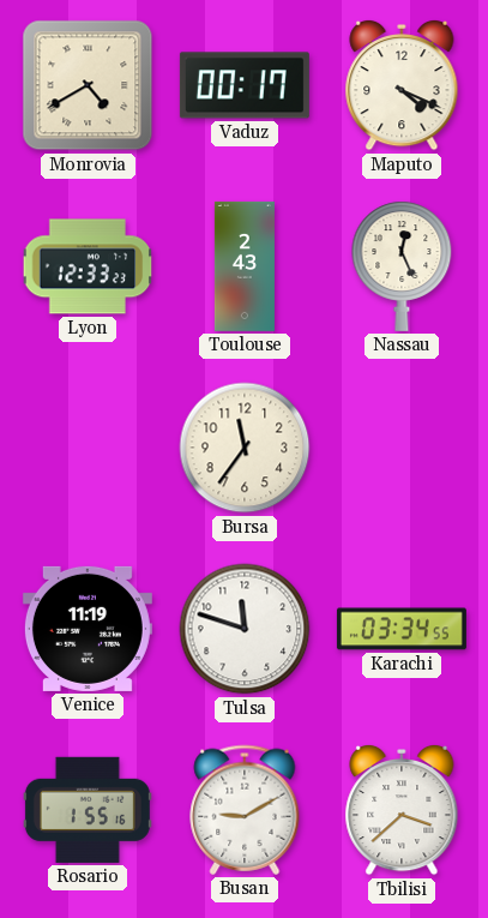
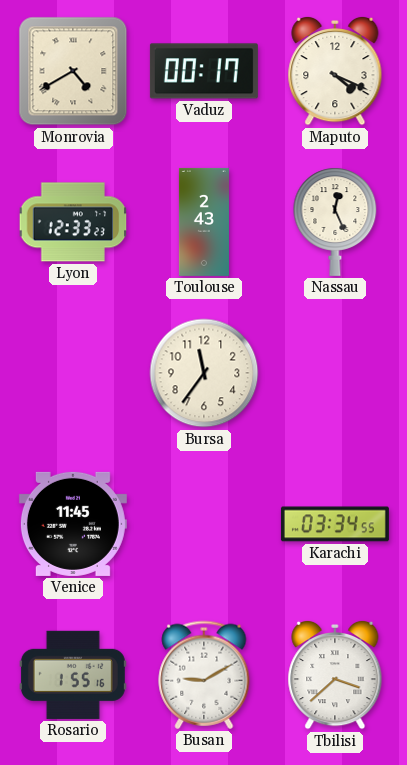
Venice: 11:19 -> 11:45 (73, 524)
Tulsa: 11:48 -> none (245, 629)
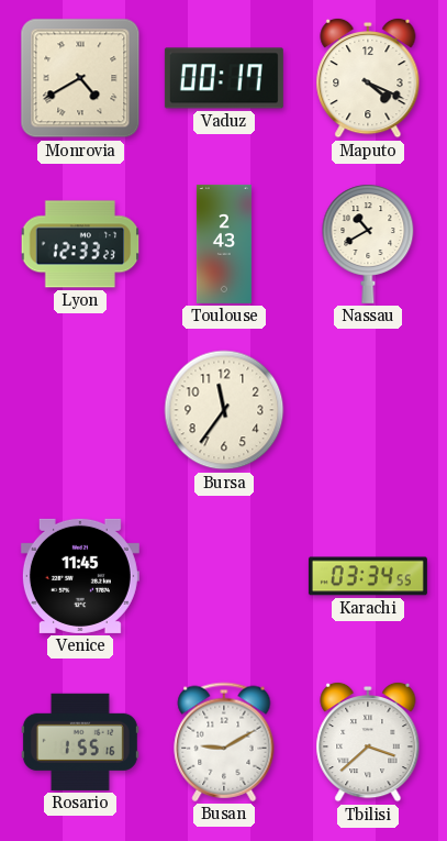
Nassau: 12:26 -> 10:40 (368, 244)
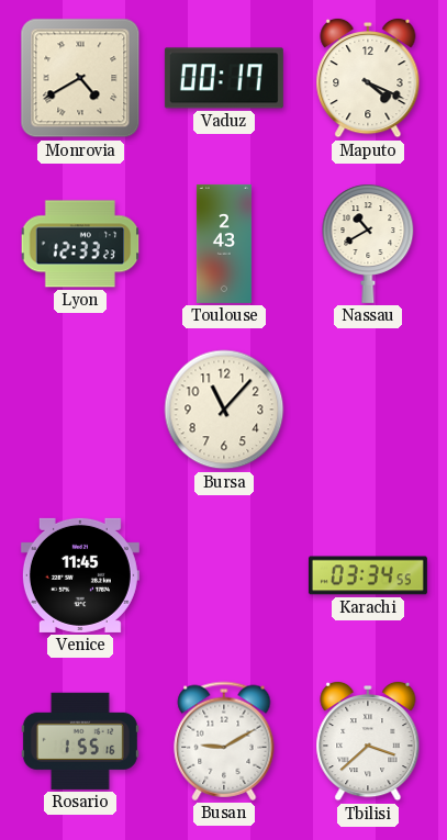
Bursa: 11:36 -> 11:07 (224, 410)
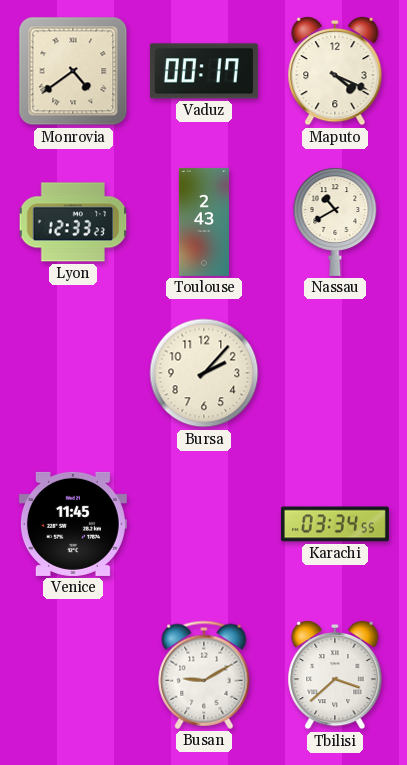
Monrovia: 4:40 -> 4:39 (73, 71)
Bursa: 11:07 -> 2:07 (204, 373)
Rosario: 1:55 -> none (80, 741)
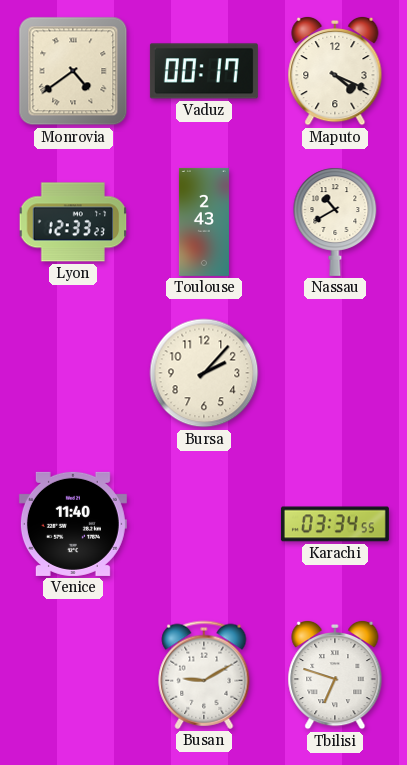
Venice: 11:45 -> 11:40 (73, 524)
Tbilisi: 3:38 -> 6:48 (335, 675)
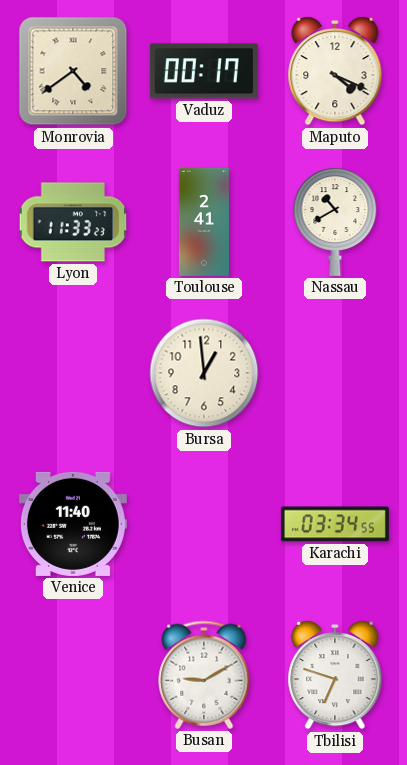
Lyon: 12:33 -> 11:33 (73, 222)
Toulouse: 2:43 -> 2:41 (204, 222)
Bursa: 2:07 -> 12:59 (204, 373)
